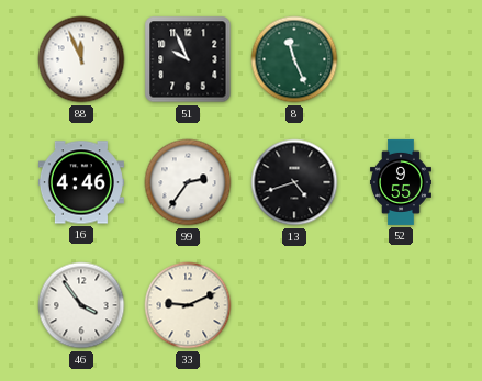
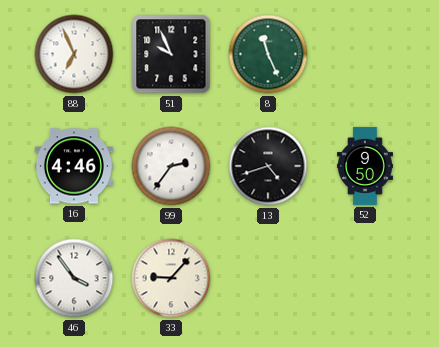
88: 11:56 -> 6:56 (74, 54)
52: 9:55 -> 9:50 (365, 166)
33: 9:11 -> 9:07 (171, 278)
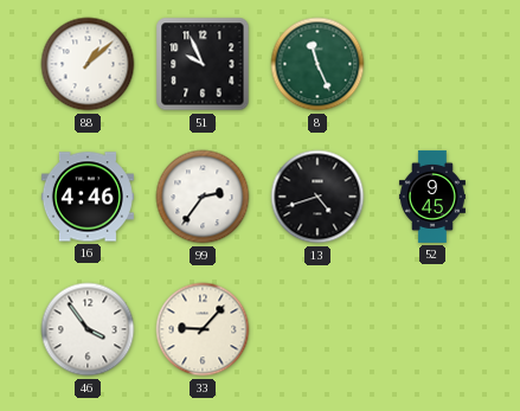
88: 6:56 -> 1:08 (88, 64)
52: 9:50 -> 9:45 (432, 197)
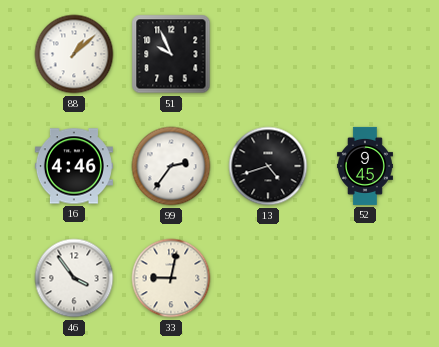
8: 11:26 -> none (317, 64)
33: 9:07 -> 9:02 (171, 278)
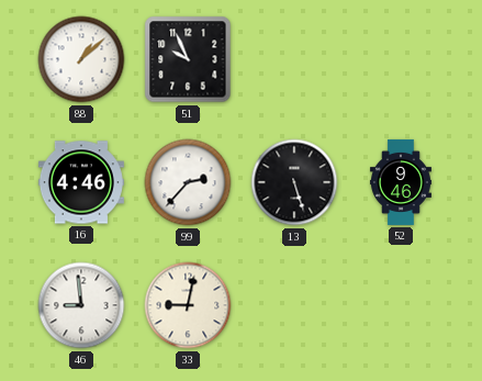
99: 2:36 -> 2:37 (188, 182)
13: 4:42 -> 5:27 (294, 182)
52: 9:45 -> 9:46 (401, 182)
46: 3:54 -> 8:59 (81, 305)
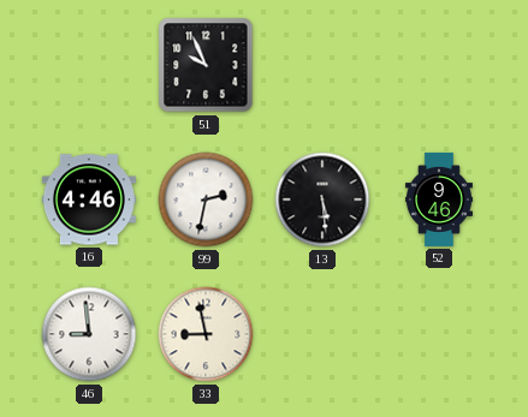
88: 1:08 -> none (81, 59)
99: 2:37 -> 2:32 (206, 199)
13: 5:27 -> 5:29 (322, 199)
33: 9:02 -> 8:58 (206, 334)
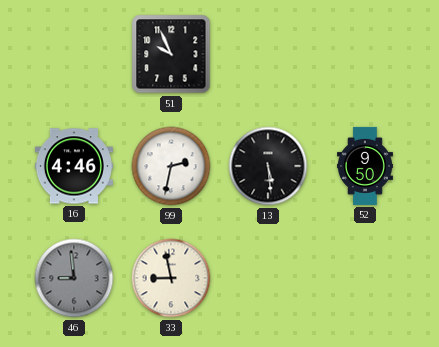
52: 9:46 -> 9:50 (365, 166)
46 dial: white -> grey (74, 278)
